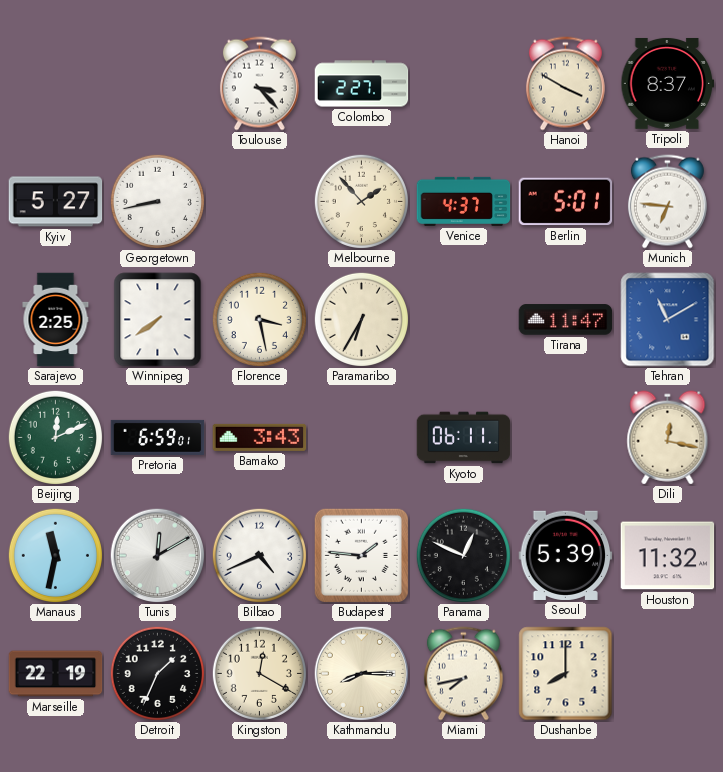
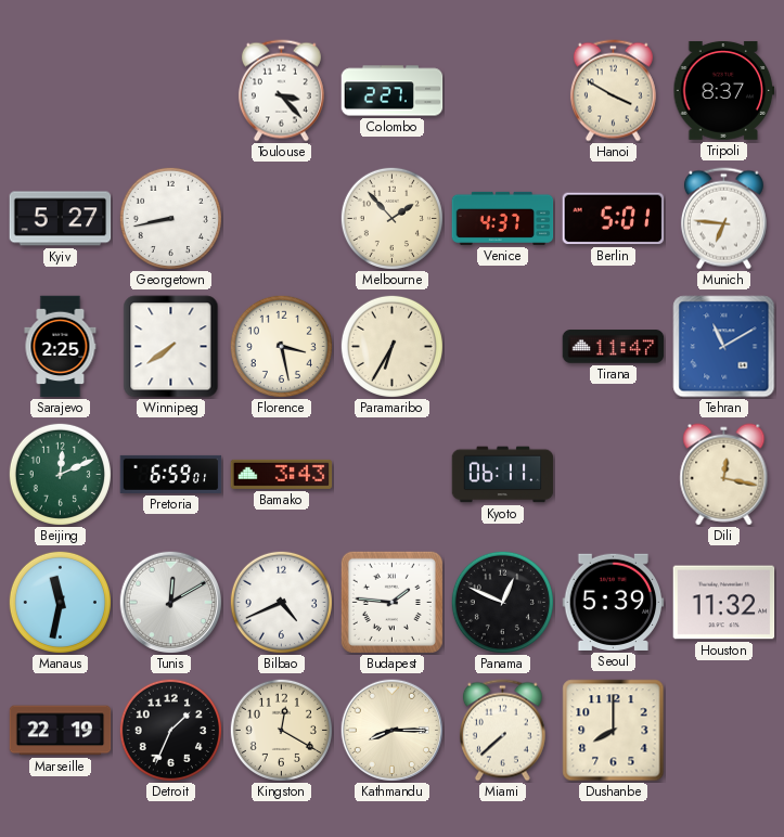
Miami: 7:43 -> 7:38 (502, 731)
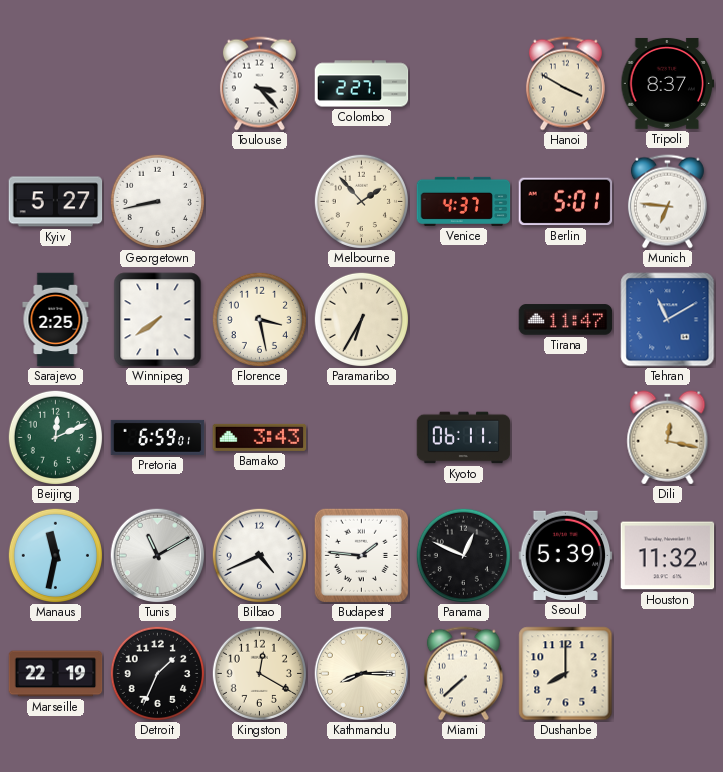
Tunis: 12:10 -> 11:10 (157, 555)
